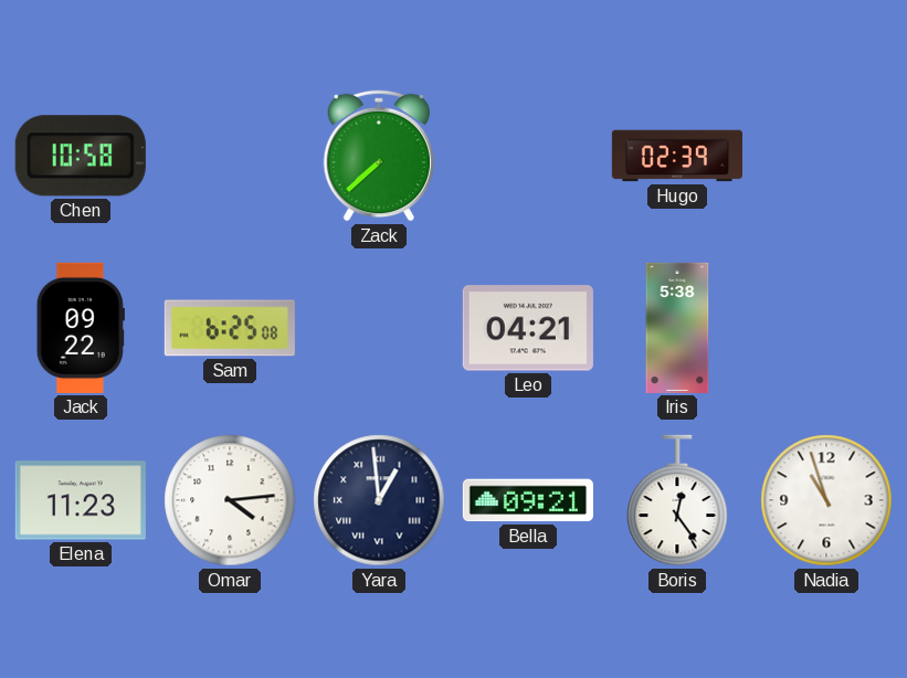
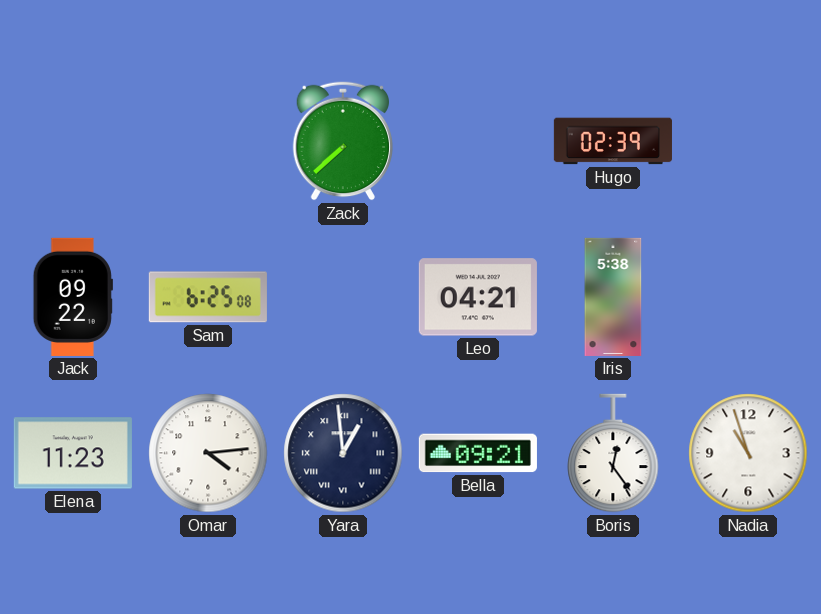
Chen: 10:58 -> none (81, 156)
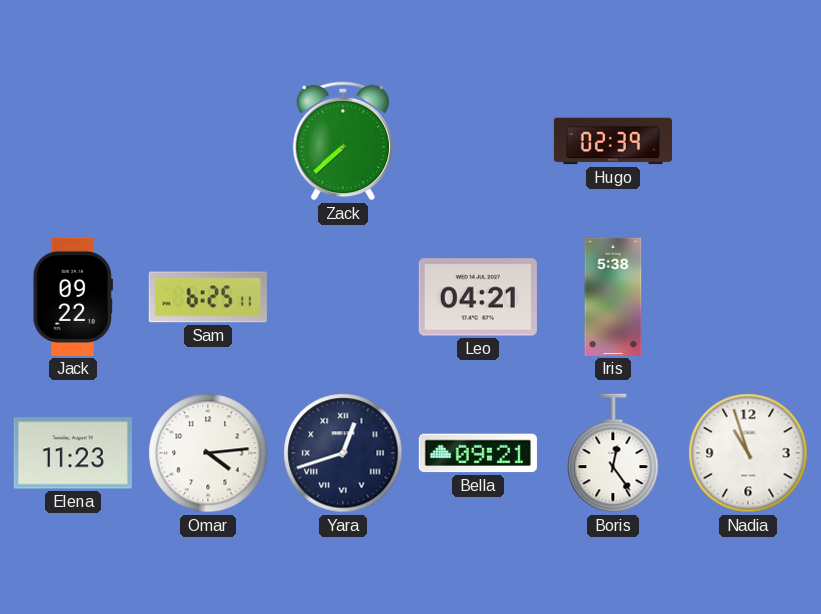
Sam: 6:25:08 -> 6:25:11 (208, 297)
Yara: 12:59 -> 12:42 (343, 453)
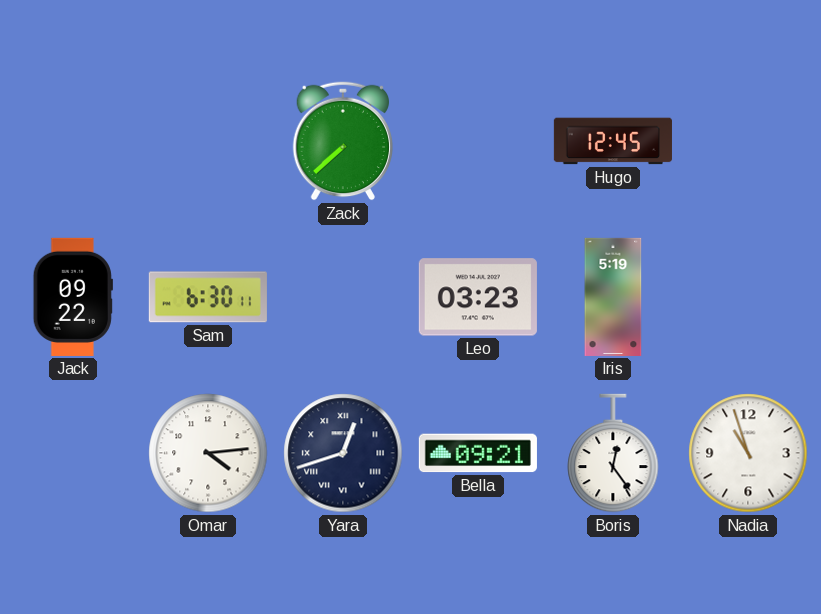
Hugo: 02:39 -> 12:45 (613, 141)
Sam: 6:25 -> 6:30 (208, 297)
Leo: 04:21 -> 03:23 (478, 297)
Iris: 5:38 -> 5:19 (613, 297)
Elena: 11:23 -> none (73, 453)
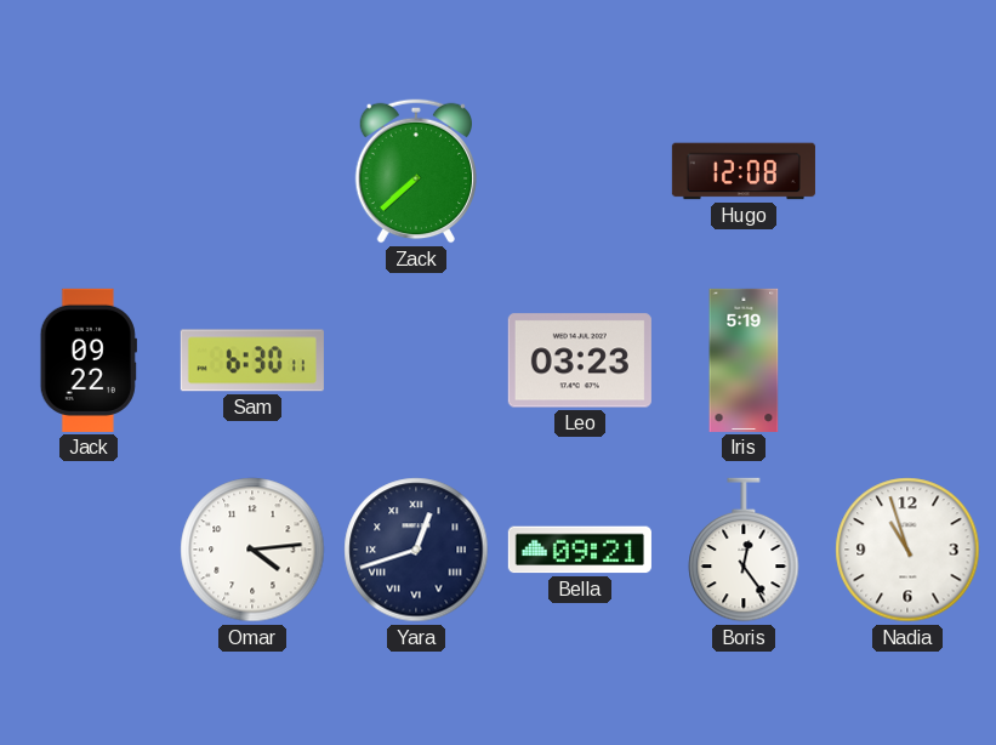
Hugo: 12:45 -> 12:08 (744, 171)
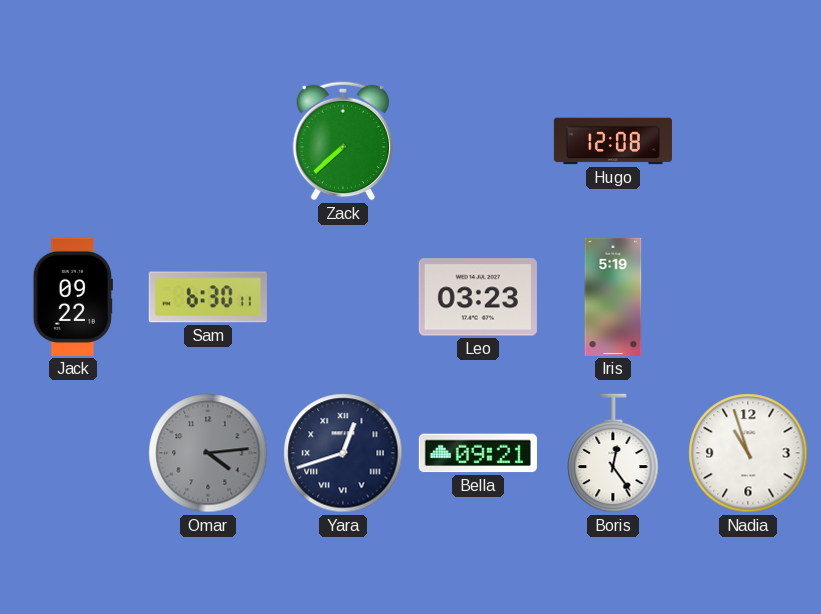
Omar dial: white -> grey (208, 453)
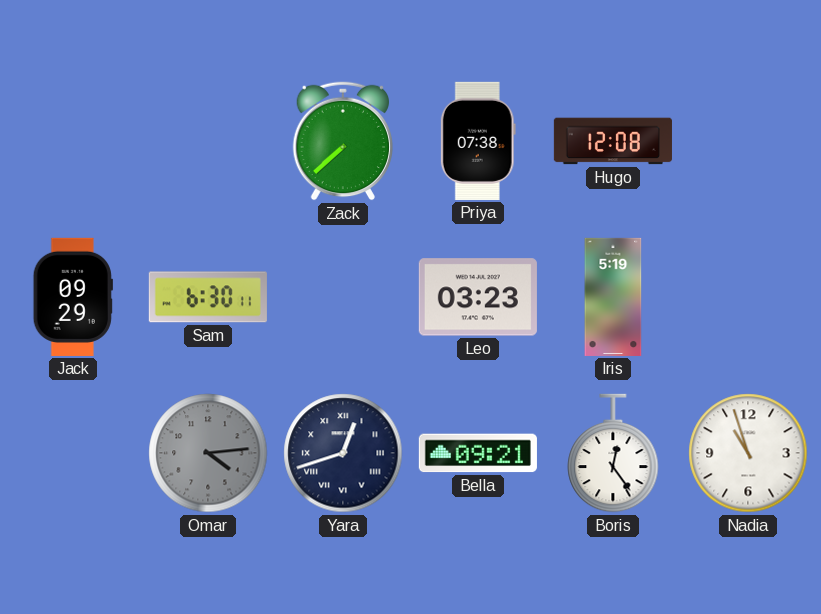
Priya: none -> 07:38 (478, 141)
Jack: 09:22 -> 09:29 (73, 297)
